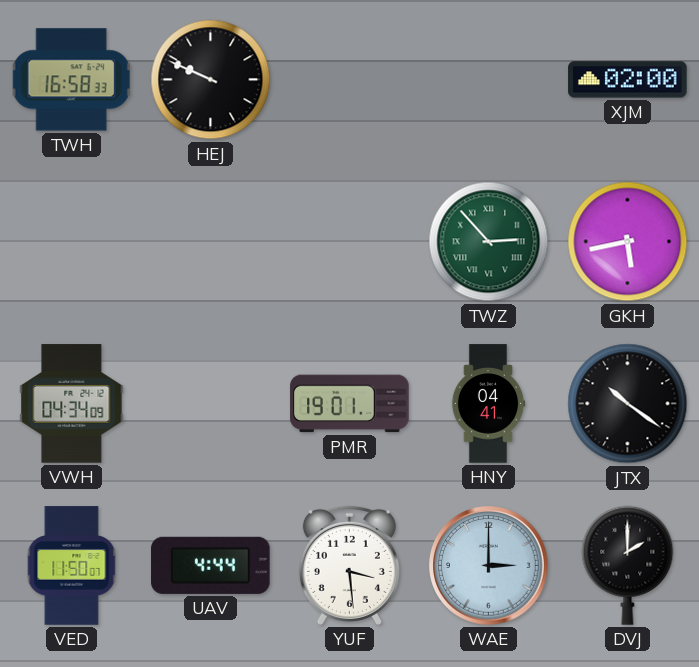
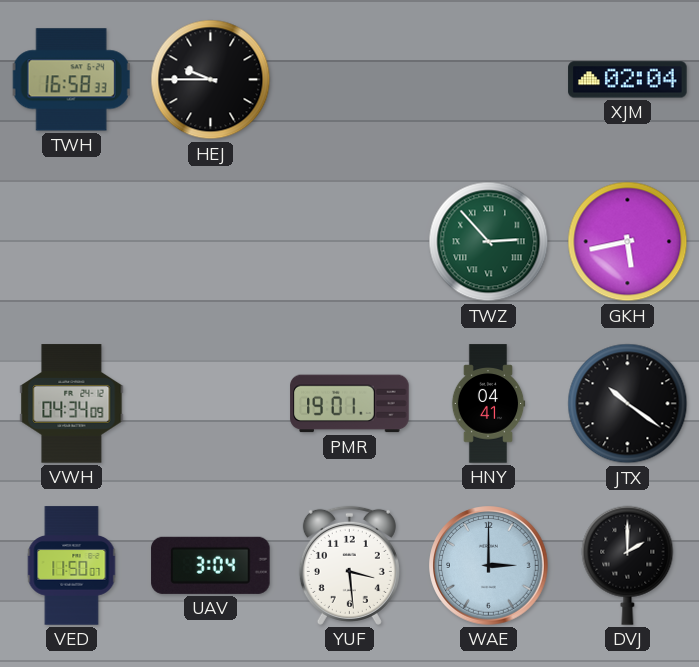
HEJ: 9:49 -> 9:45 (211, 80)
XJM: 02:00 -> 02:04 (628, 80)
UAV: 4:44 -> 3:04 (211, 565)
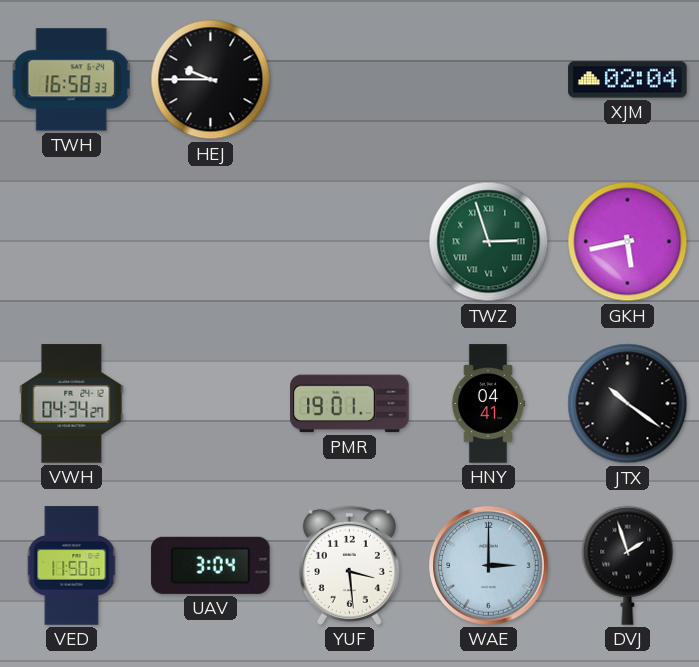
TWZ: 2:53 -> 2:57 (489, 242)
VWH: 04:34:09 -> 04:34:27 (72, 404)
DVJ: 2:00 -> 1:57 (628, 565)
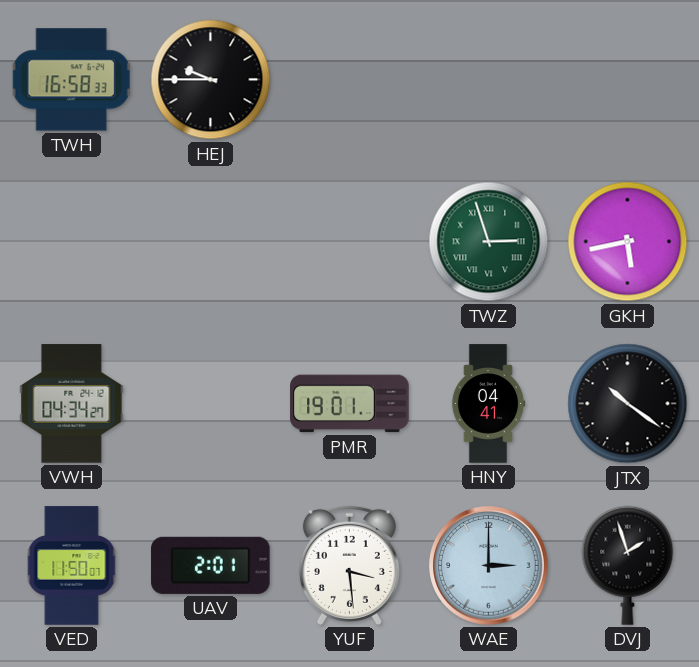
XJM: 02:04 -> none (628, 80)
UAV: 3:04 -> 2:01 (211, 565)
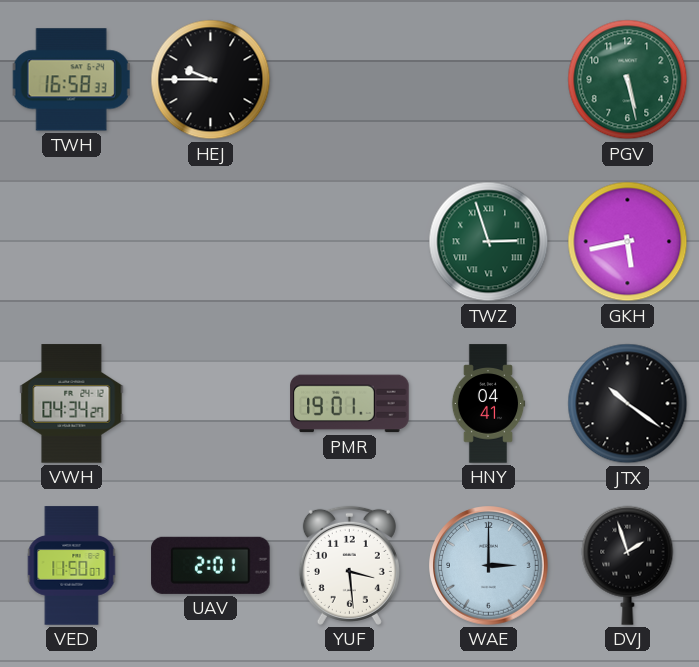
PGV: none -> 5:28 (628, 80)
